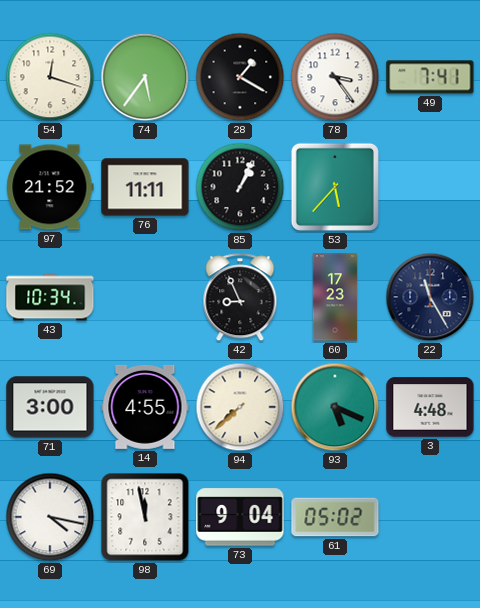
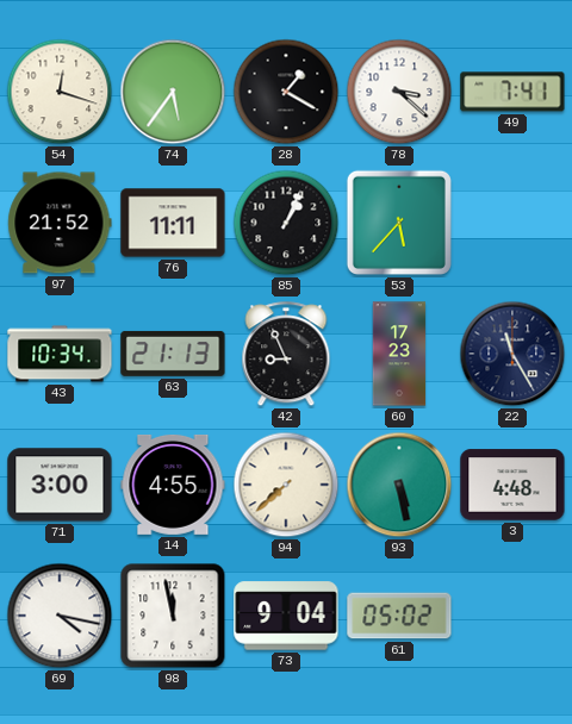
78: 3:24 -> 3:22 (399, 92)
63: none -> 21:13 (173, 354)
93: 5:19 -> 5:28 (399, 485)
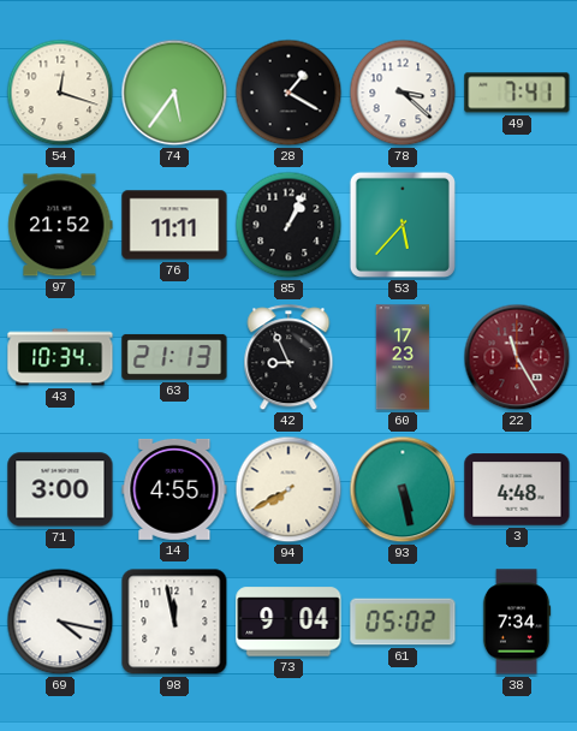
22 dial: navy -> burgundy (517, 357)
94: 7:38 -> 7:40 (288, 489)
38: none -> 7:34 (517, 622)
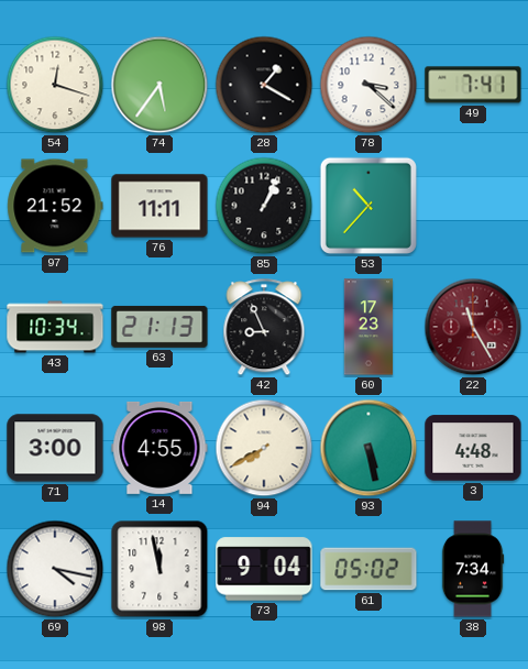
53: 5:37 -> 10:37 (369, 206)
